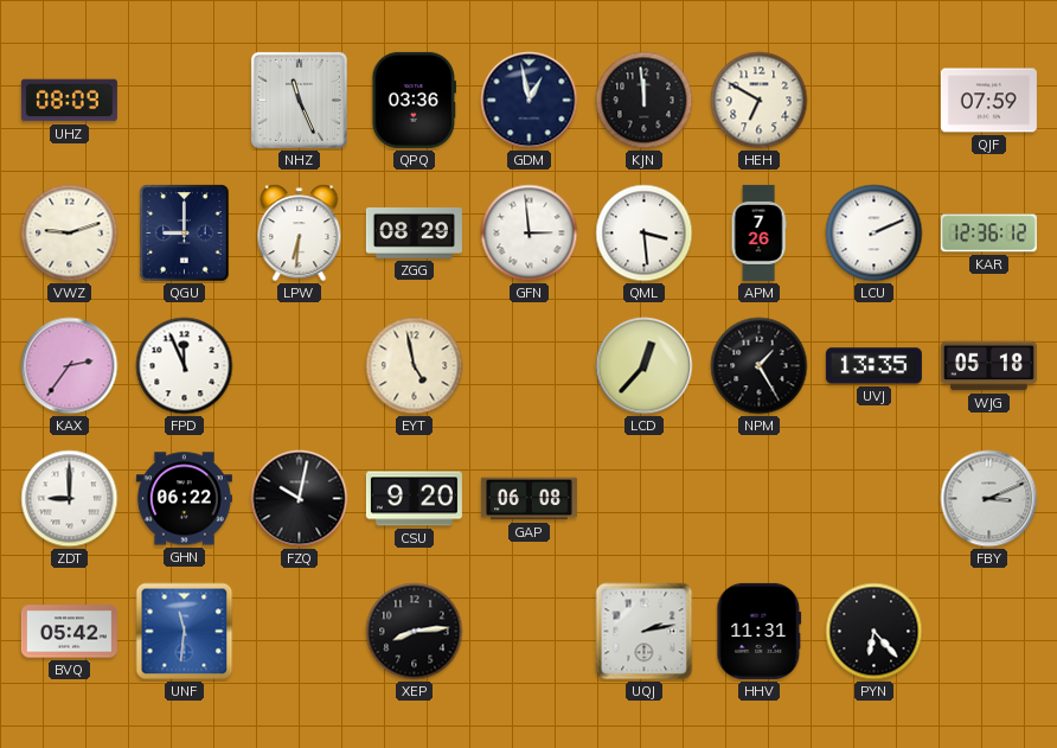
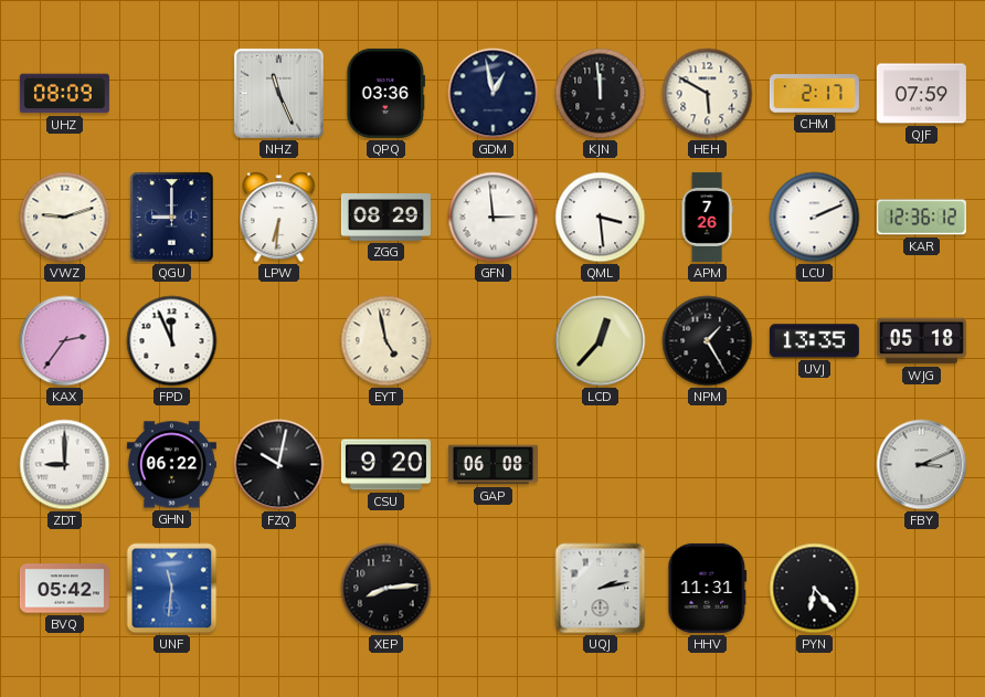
HEH: 6:50 -> 5:50 (708, 94)
CHM: none -> 2:17 (814, 94)
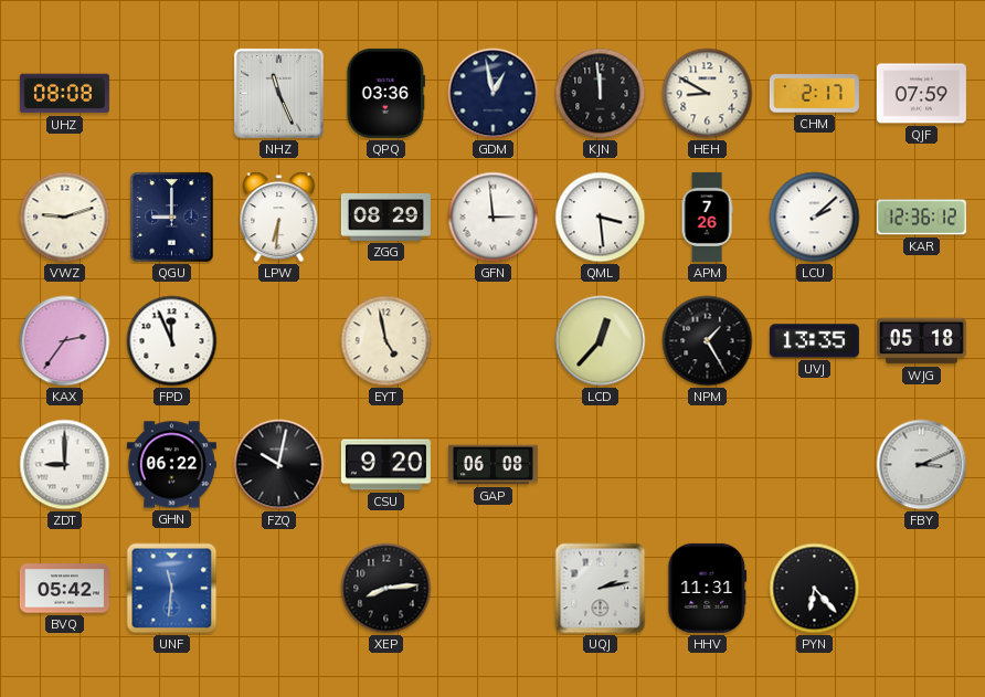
UHZ: 08:09 -> 08:08 (64, 94)
HEH: 5:50 -> 8:50 (708, 94)
LCU: 2:11 -> 2:08 (815, 218)
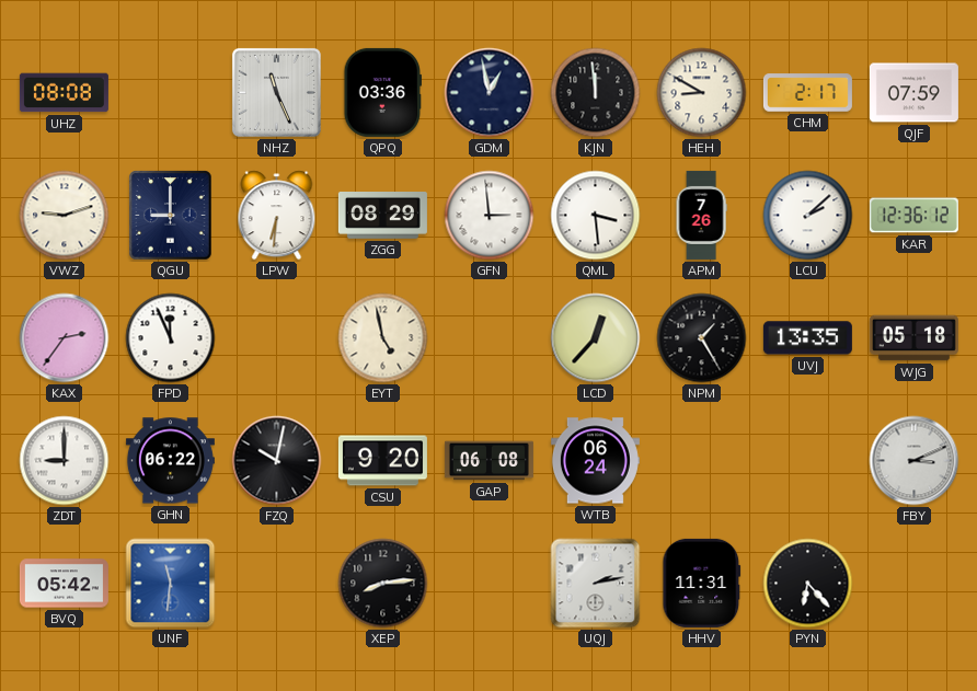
WTB: none -> 06:24 (595, 461)
